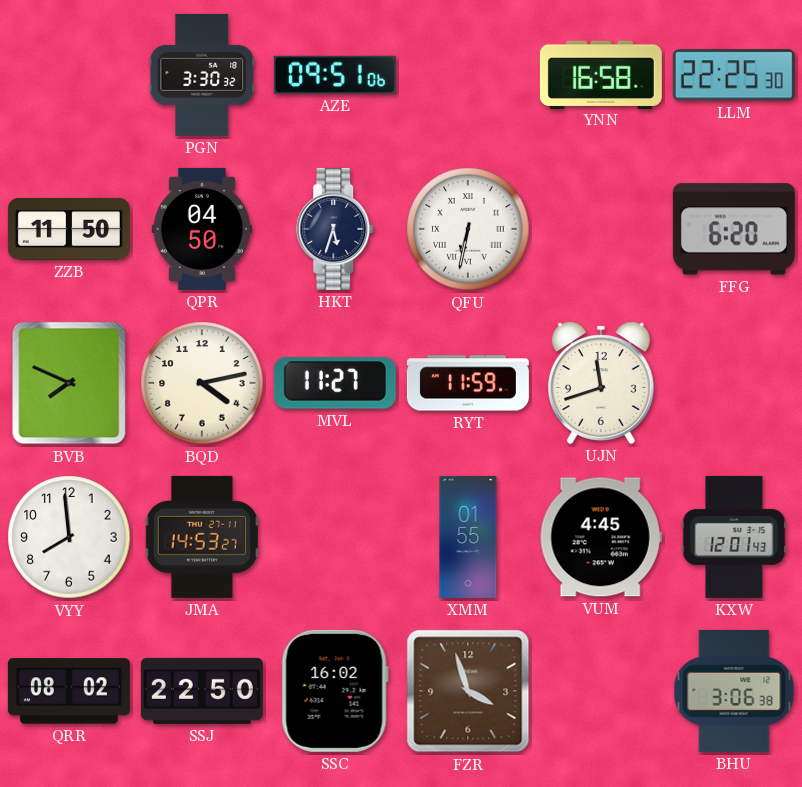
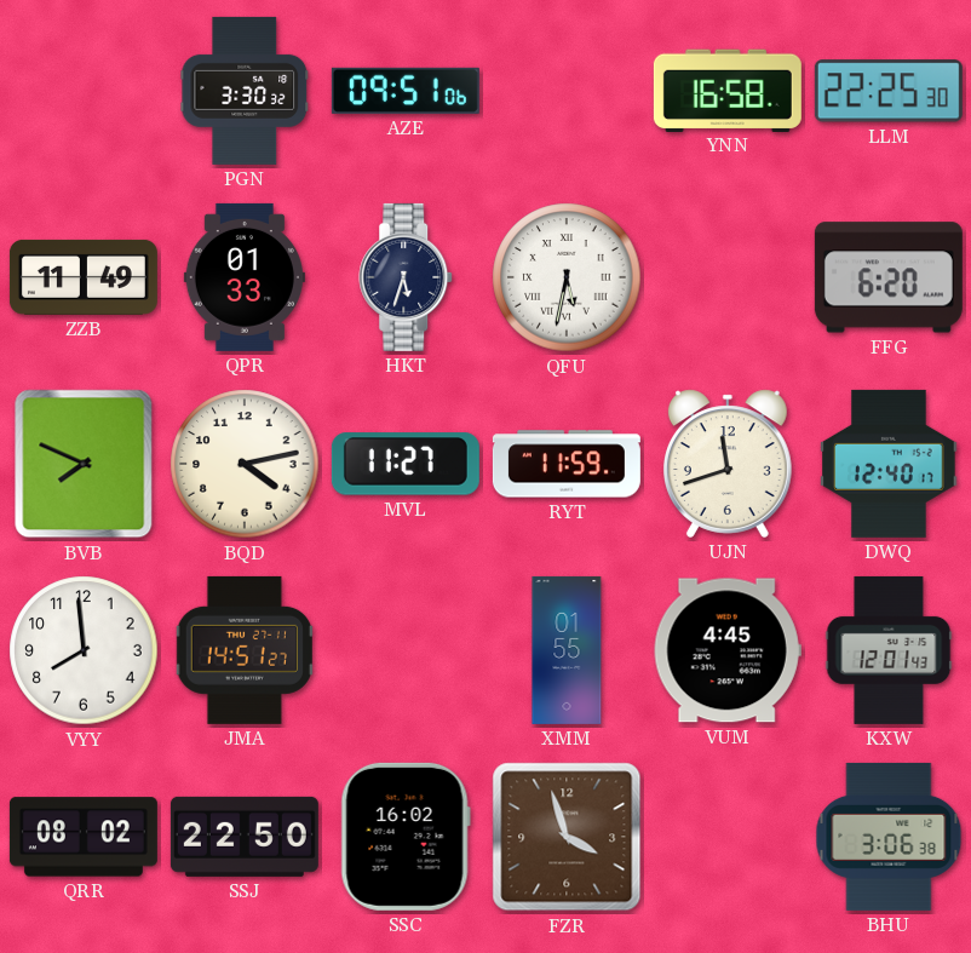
ZZB: 11:50 -> 11:49 (84, 277)
QPR: 04:50 -> 01:33 (245, 277)
QFU: 6:32 -> 5:32 (567, 277)
DWQ: none -> 12:40 (889, 464)
JMA: 14:53 -> 14:51 (245, 650)
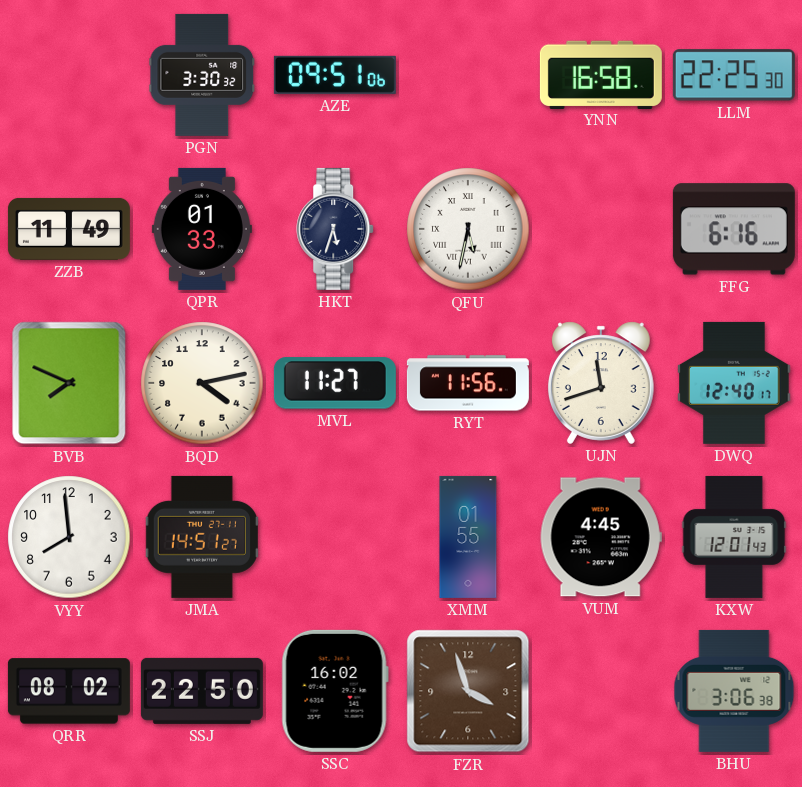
FFG: 6:20 -> 6:16 (734, 229)
RYT: 11:59 -> 11:56 (468, 383)
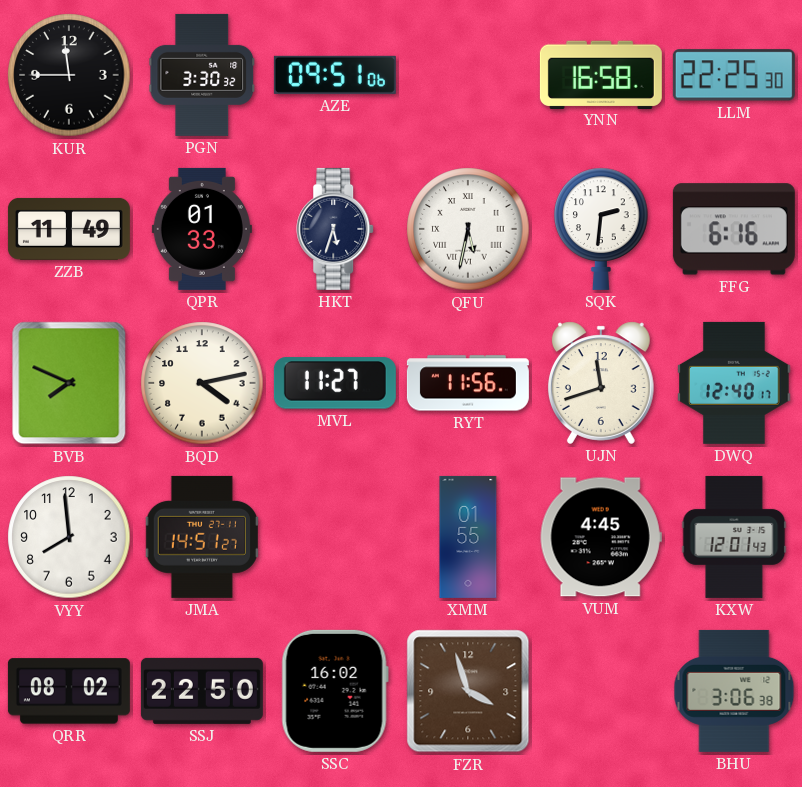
KUR: none -> 11:45 (69, 75)
SQK: none -> 2:31 (601, 229)
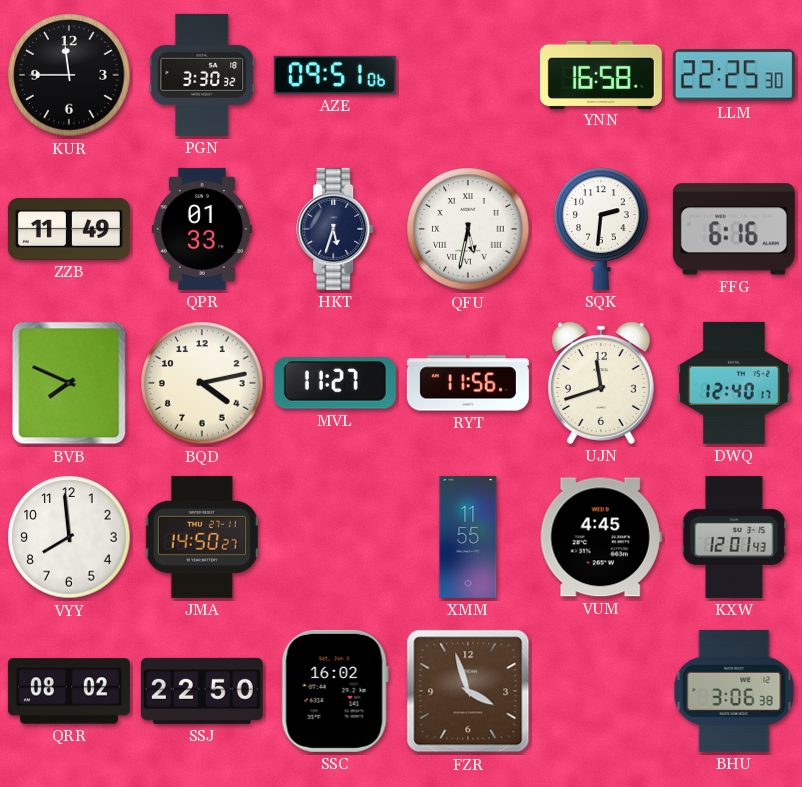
JMA: 14:51 -> 14:50 (202, 537)
XMM: 01:55 -> 11:55 (468, 537)
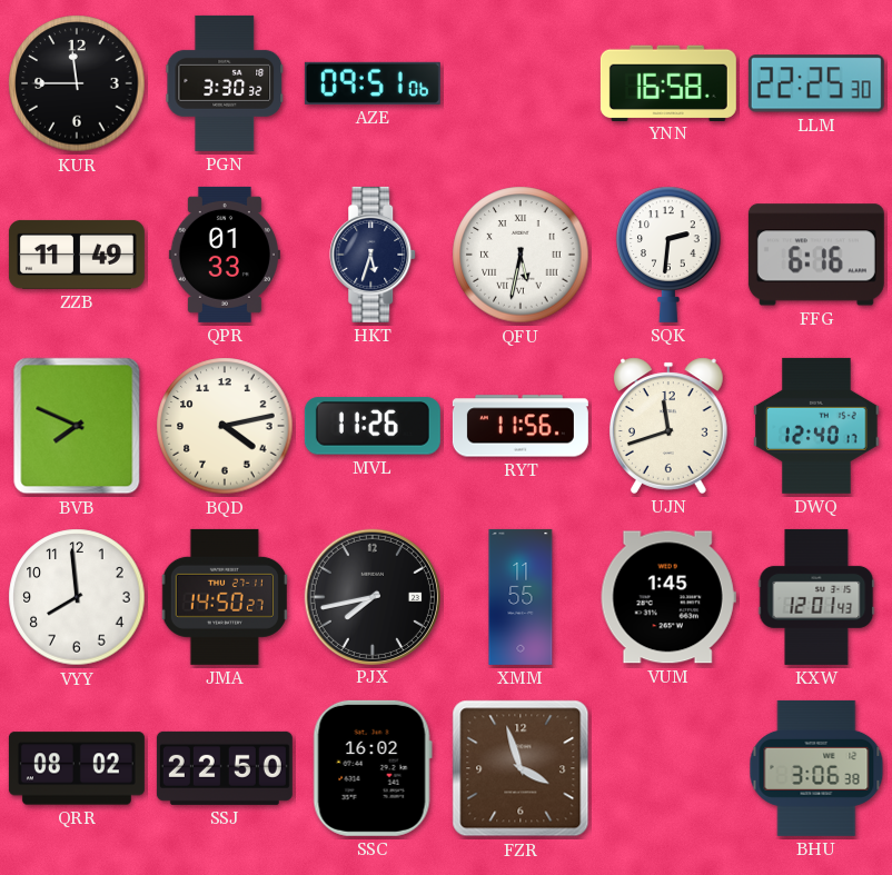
MVL: 11:27 -> 11:26 (373, 426)
PJX: none -> 7:43 (371, 596)
VUM: 4:45 -> 1:45 (668, 597)
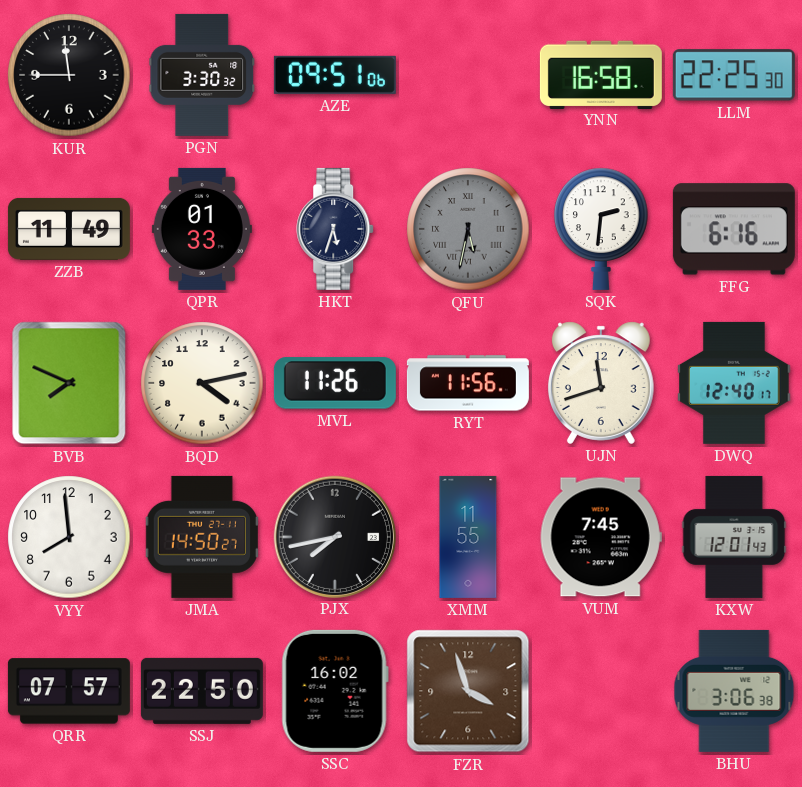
QFU dial: white -> grey (468, 229)
VUM: 1:45 -> 7:45 (601, 537)
QRR: 08:02 -> 07:57 (69, 691)
